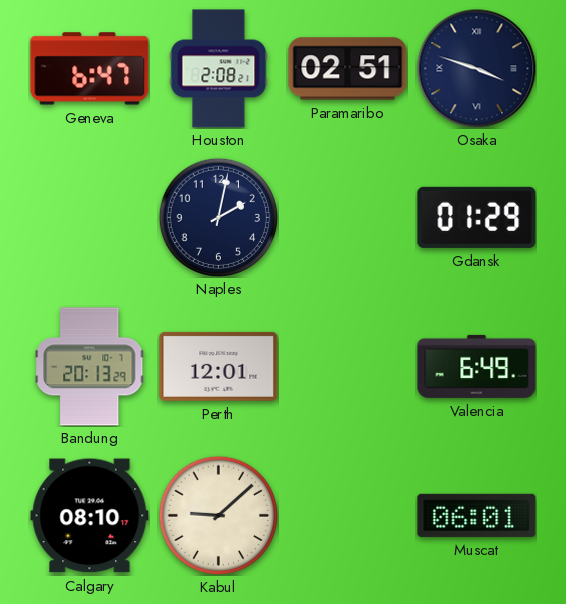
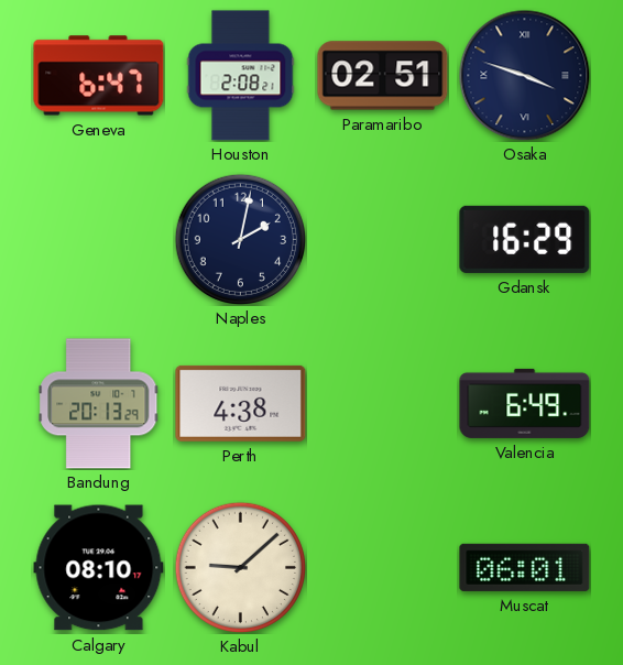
Gdansk: 01:29 -> 16:29 (525, 239)
Perth: 12:01 -> 4:38 (241, 403)
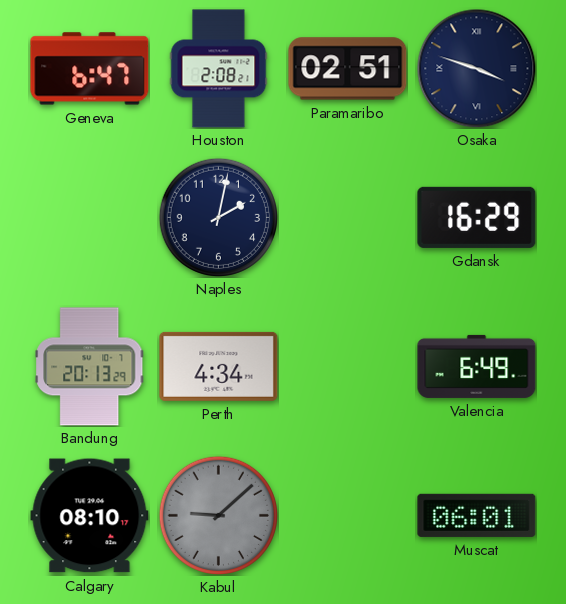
Perth: 4:38 -> 4:34 (219, 366)
Kabul dial: cream -> grey (218, 515)
